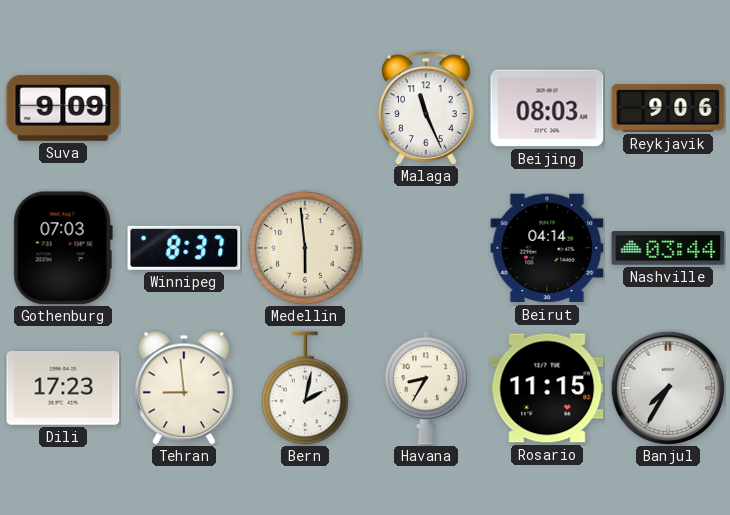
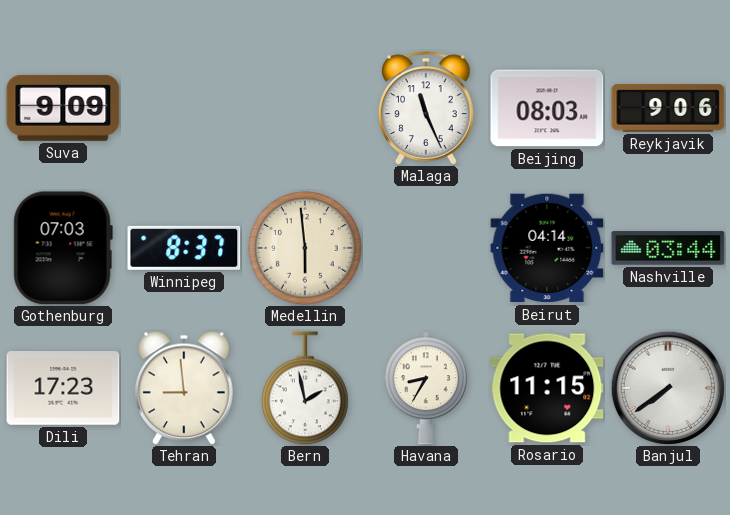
Bern: 2:02 -> 1:58 (305, 388)
Banjul: 7:35 -> 7:39 (667, 387)
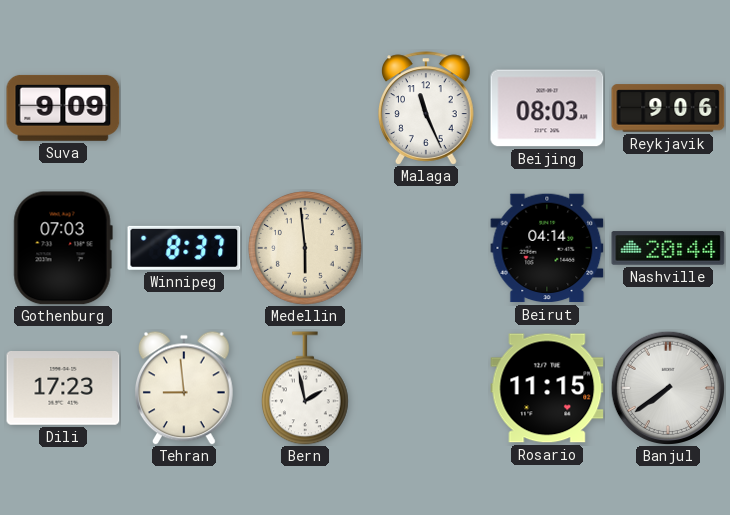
Nashville: 03:44 -> 20:44 (668, 248)
Havana: 8:35 -> none (426, 388)
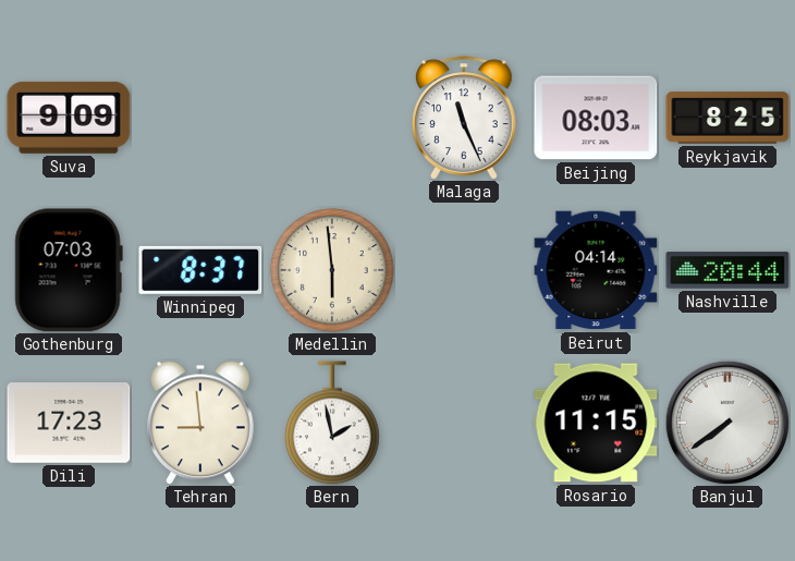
Reykjavik: 9:06 -> 8:25 (727, 118)
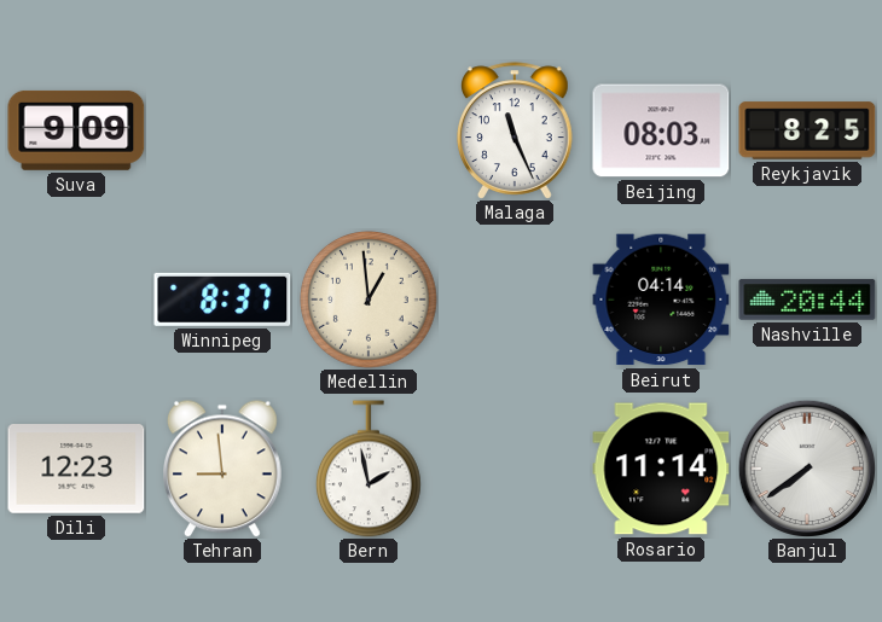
Gothenburg: 07:03 -> none (69, 270)
Medellin: 5:59 -> 12:59 (370, 301)
Dili: 17:23 -> 12:23 (76, 470)
Rosario: 11:15 -> 11:14 (661, 469)
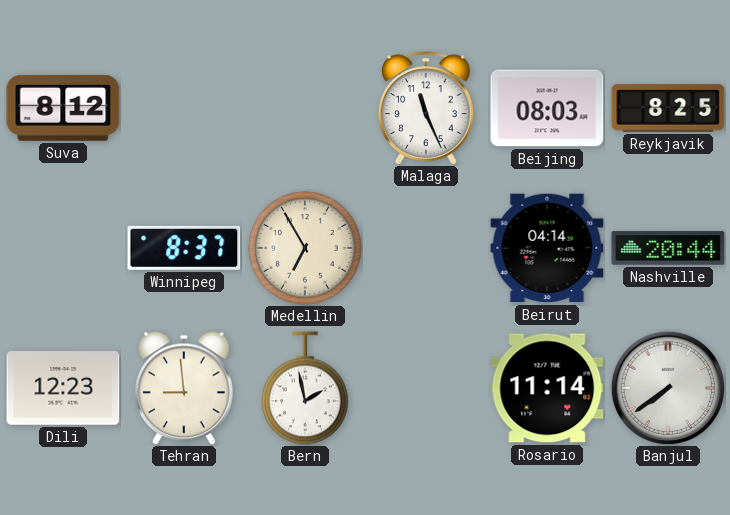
Suva: 9:09 -> 8:12 (63, 108)
Medellin: 12:59 -> 6:55 (306, 249)
